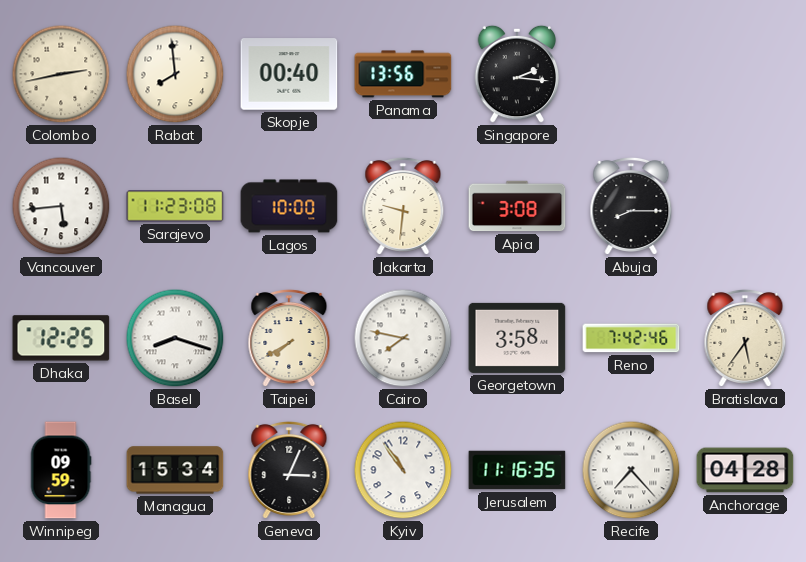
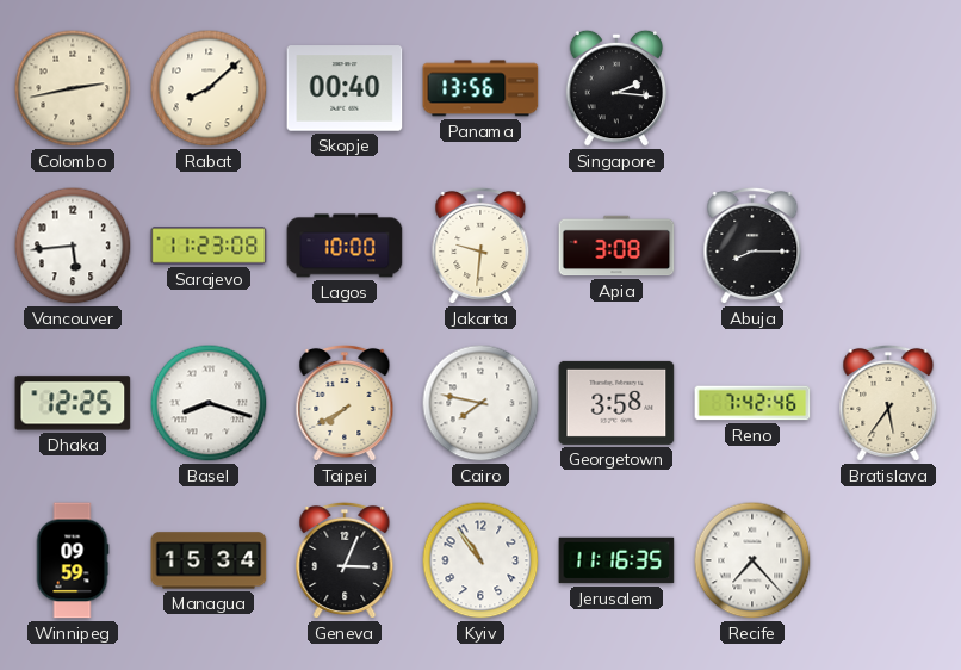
Rabat: 7:59 -> 8:08 (209, 88)
Anchorage: 04:28 -> none (745, 470)
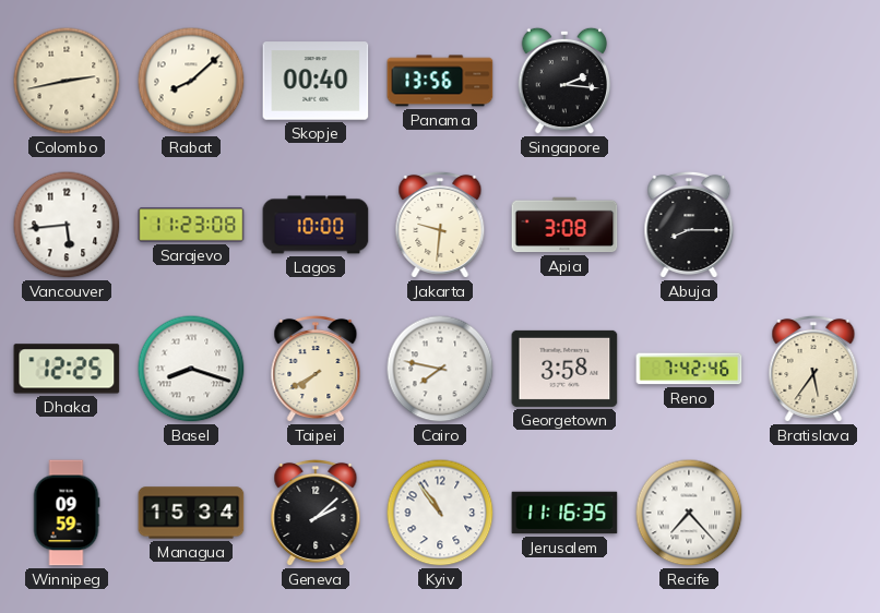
Geneva: 3:04 -> 2:08 (316, 513)
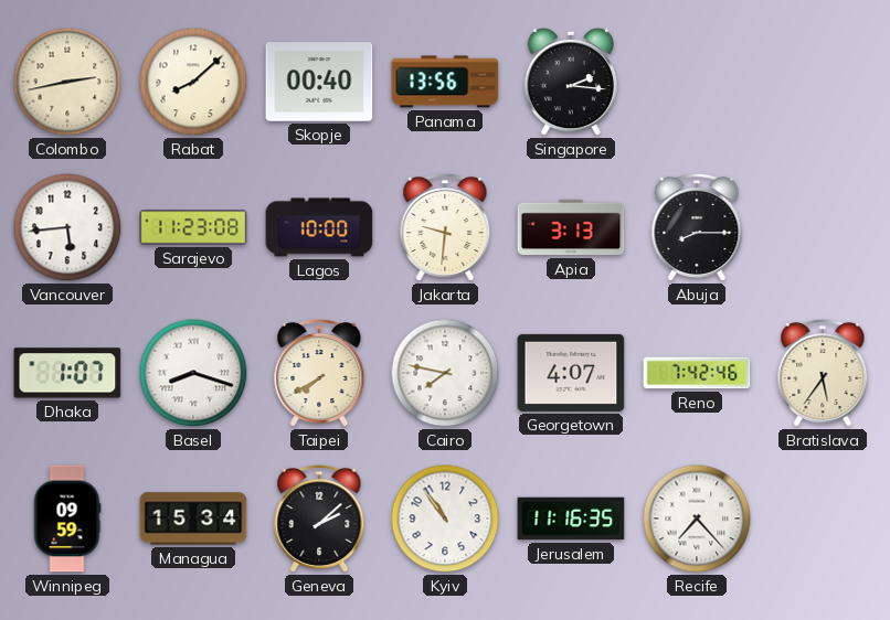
Apia: 3:08 -> 3:13 (571, 227)
Dhaka: 12:25 -> 1:07 (67, 373)
Georgetown: 3:58 -> 4:07 (571, 373)
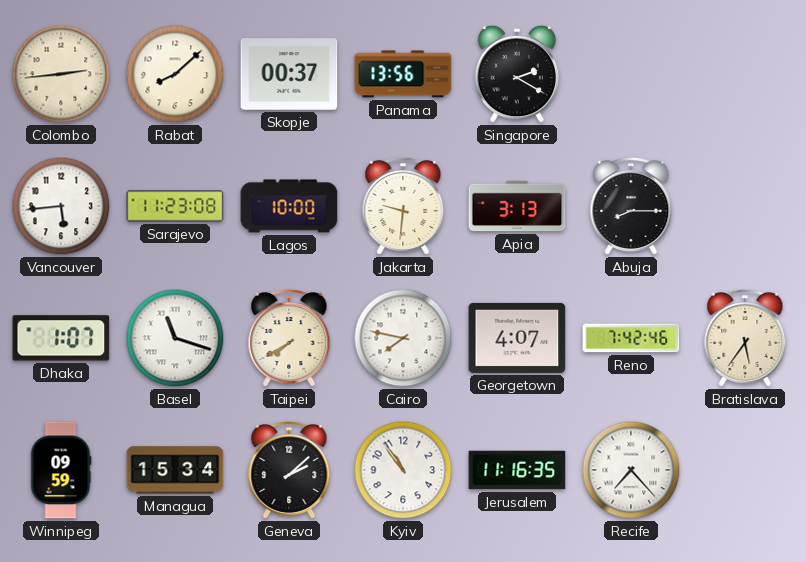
Colombo: 2:43 -> 2:44 (61, 74)
Skopje: 00:40 -> 00:37 (289, 74)
Singapore: 2:16 -> 2:20 (517, 74)
Basel: 8:18 -> 11:18 (175, 338)
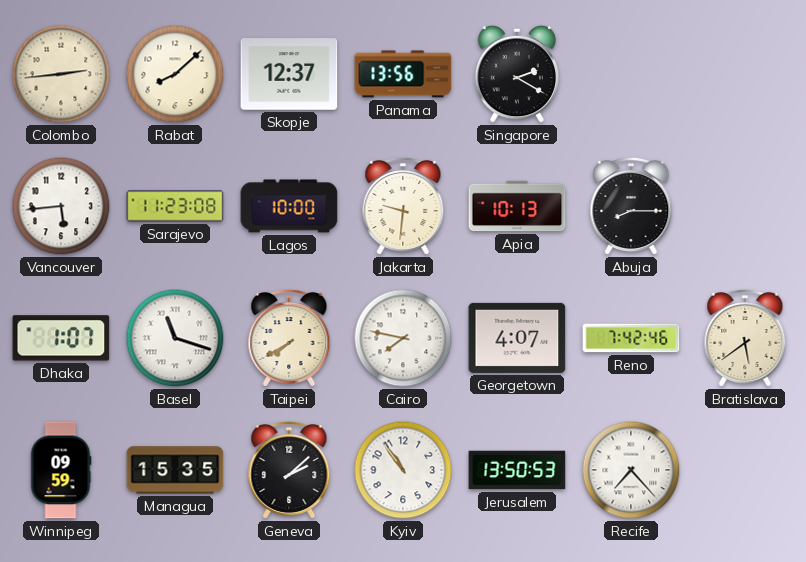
Skopje: 00:37 -> 12:37 (289, 74)
Apia: 3:13 -> 10:13 (517, 206)
Bratislava: 5:36 -> 5:39 (745, 338)
Managua: 15:34 -> 15:35 (175, 470)
Jerusalem: 11:16 -> 13:50 (517, 470)
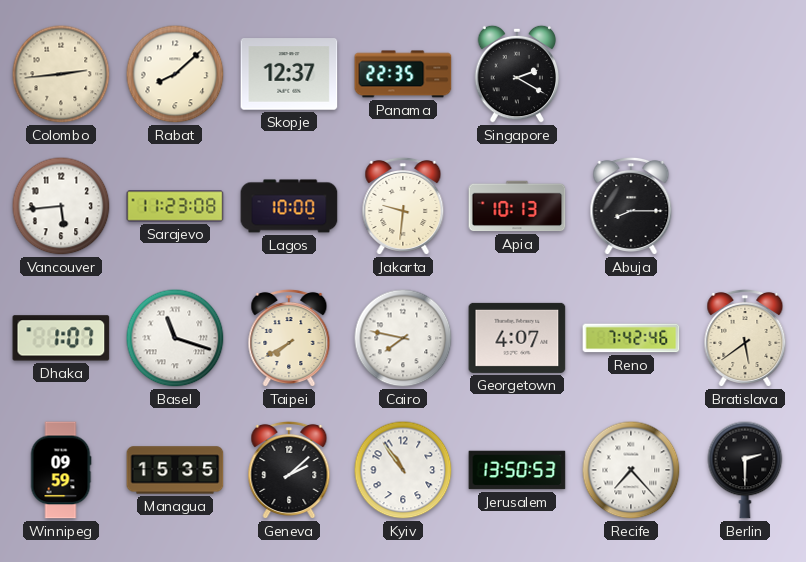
Panama: 13:56 -> 22:35 (403, 74)
Berlin: none -> 2:30 (745, 470)
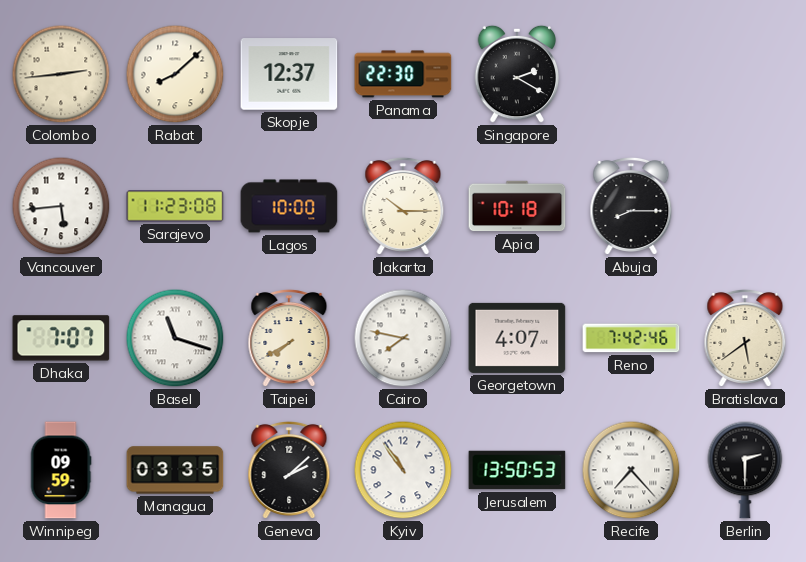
Panama: 22:35 -> 22:30 (403, 74)
Jakarta: 9:31 -> 10:15 (403, 206)
Apia: 10:13 -> 10:18 (517, 206)
Dhaka: 1:07 -> 7:07 (61, 338)
Managua: 15:35 -> 03:35 (175, 470)
